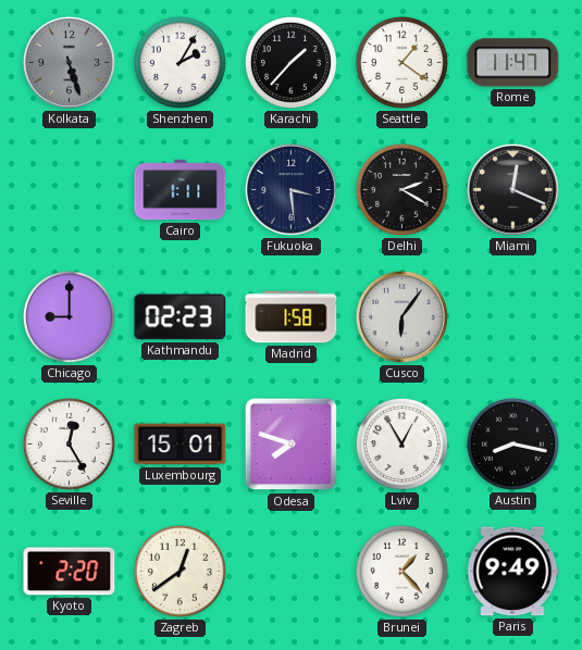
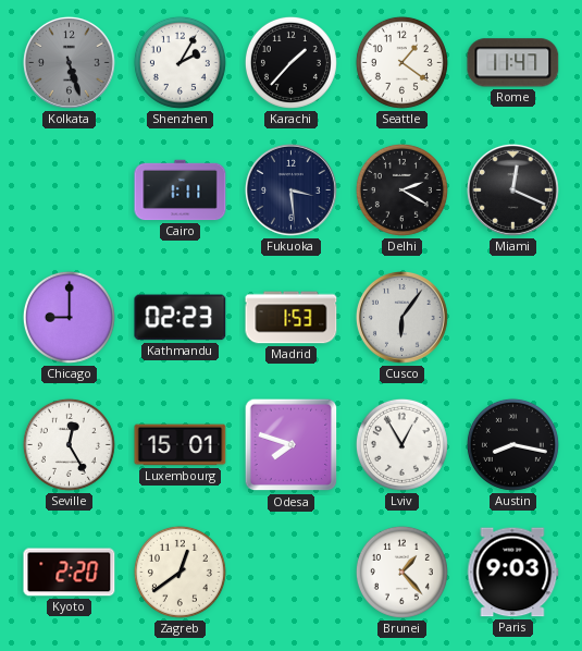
Madrid: 1:58 -> 1:53 (292, 318)
Paris: 9:49 -> 9:03 (513, 573)
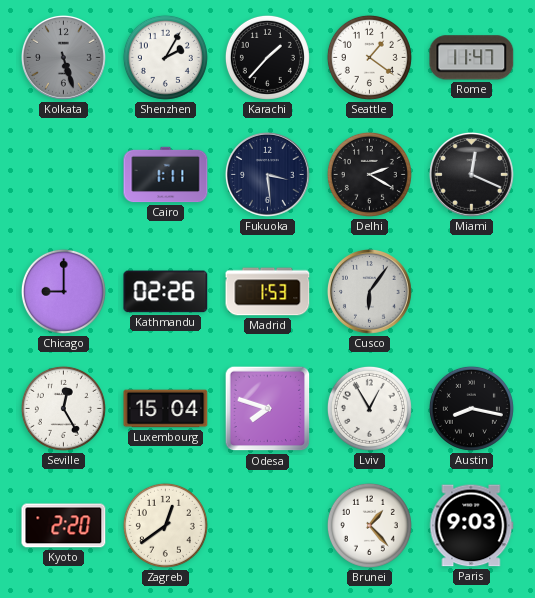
Kathmandu: 02:23 -> 02:26 (166, 292)
Luxembourg: 15:01 -> 15:04 (166, 409)
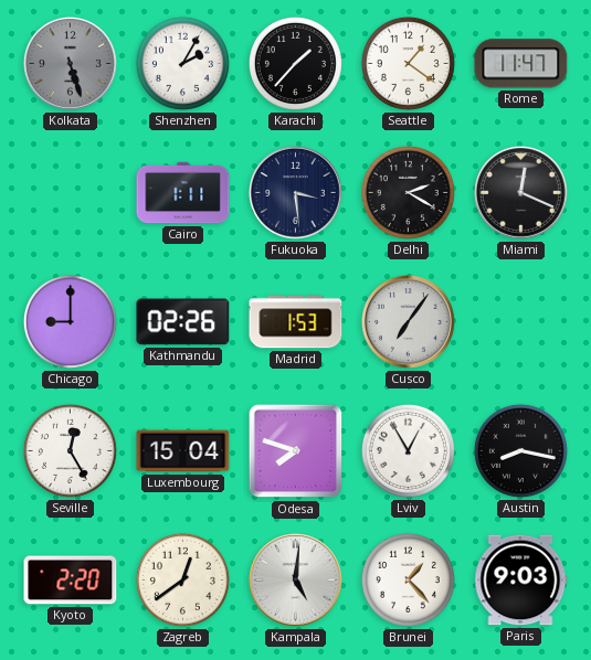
Cusco: 6:06 -> 7:06 (408, 321)
Kampala: none -> 5:01 (295, 579)
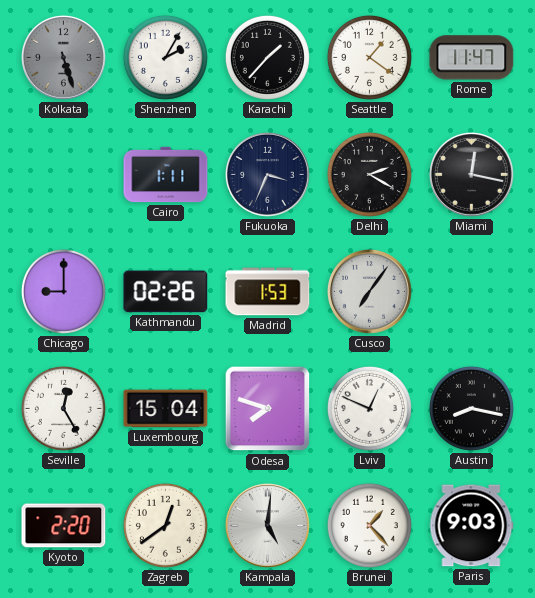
Fukuoka: 3:29 -> 3:34 (267, 174)
Miami: 12:19 -> 12:17 (471, 174)
Lviv: 12:55 -> 12:49 (369, 408)
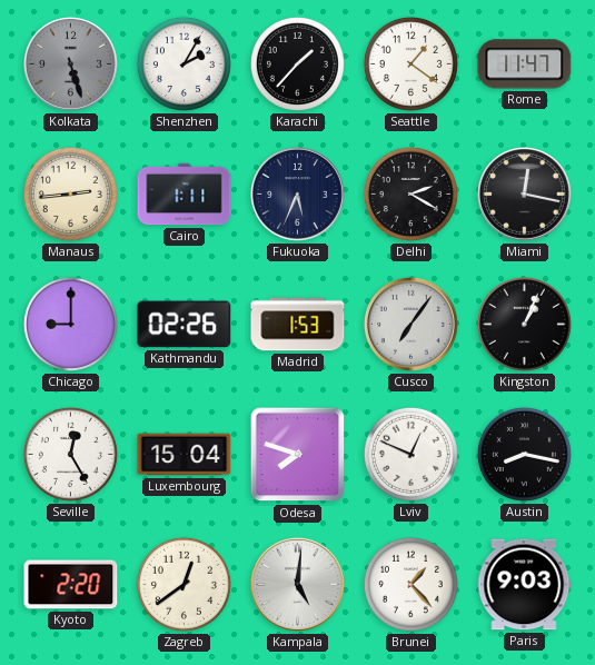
Manaus: none -> 2:44 (70, 193)
Fukuoka: 3:34 -> 5:34 (297, 193)
Kingston: none -> 1:04 (524, 324)
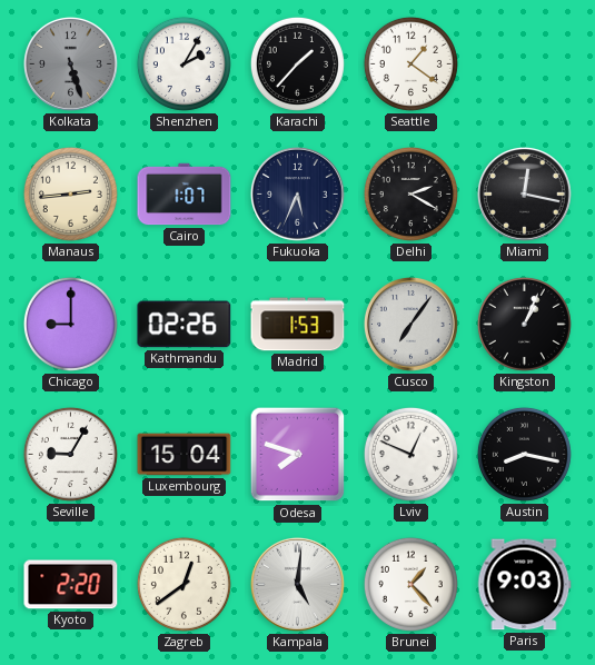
Rome: 11:47 -> none (525, 64)
Cairo: 1:11 -> 1:07 (185, 195)
Seville: 12:25 -> 9:05 (70, 454)
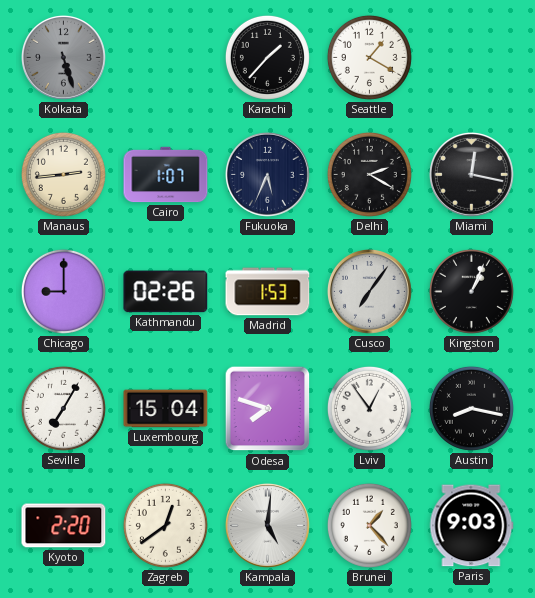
Shenzhen: 2:05 -> none (184, 63)
Seattle: 1:21 -> 1:20 (369, 57)
Seville: 9:05 -> 7:05 (63, 408)
Lviv: 12:49 -> 12:54 (369, 408)
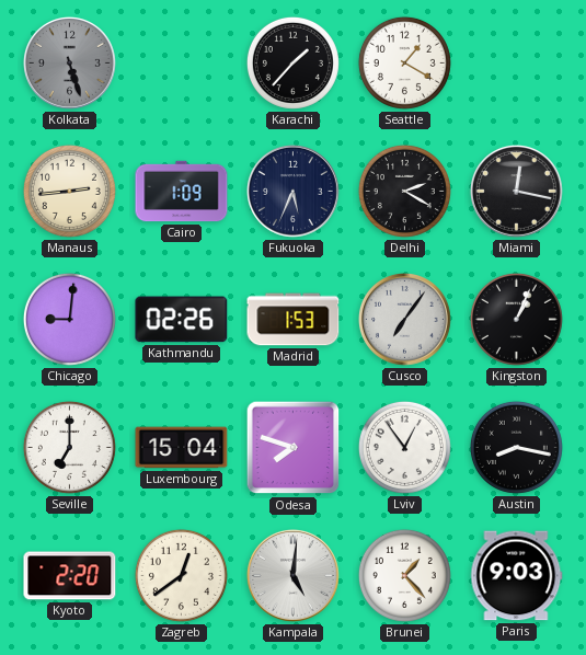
Cairo: 1:07 -> 1:09 (182, 192)
Chicago: 9:00 -> 9:01 (69, 319)
Seville: 7:05 -> 7:00 (69, 447)
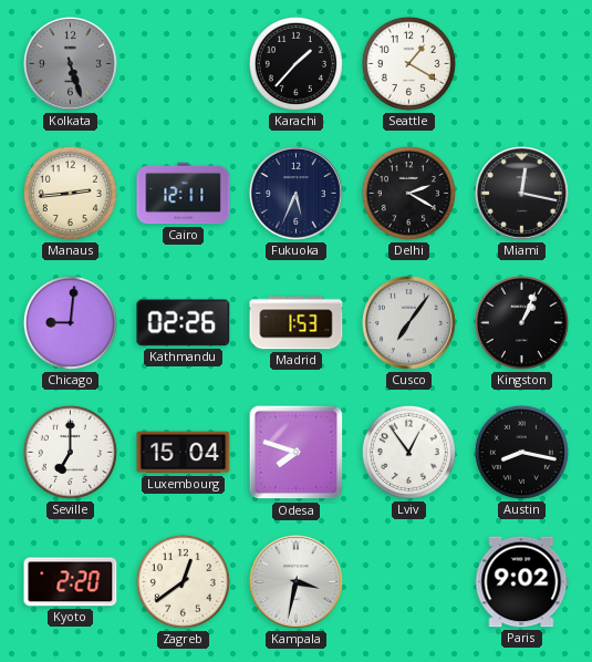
Cairo: 1:09 -> 12:11 (184, 194)
Kampala: 5:01 -> 3:32 (295, 581)
Brunei: 1:23 -> none (404, 575)
Paris: 9:03 -> 9:02 (522, 582)
